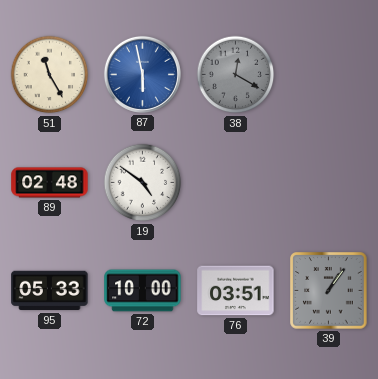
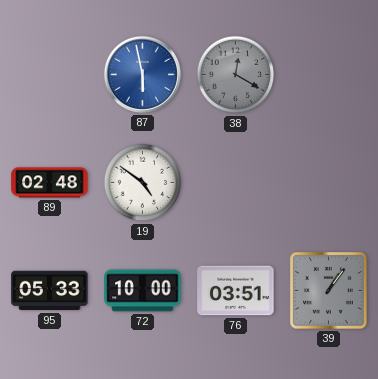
51: 11:25 -> none (50, 75)
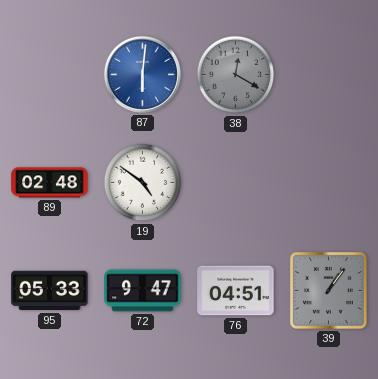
87: 5:58 -> 6:01 (142, 74)
72: 10:00 -> 9:47 (143, 291)
76: 03:51 -> 04:51 (236, 291)
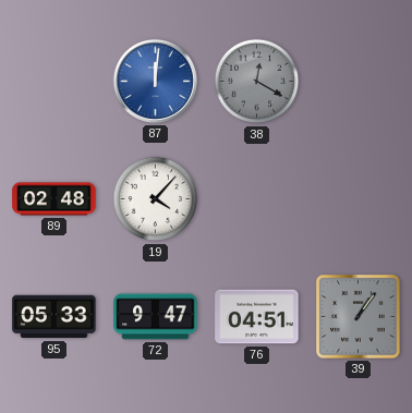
87: 6:01 -> 12:01 (155, 81)
19: 4:51 -> 4:07 (156, 199)
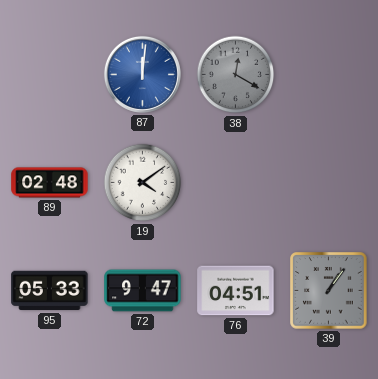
19: 4:07 -> 4:09 (143, 183)
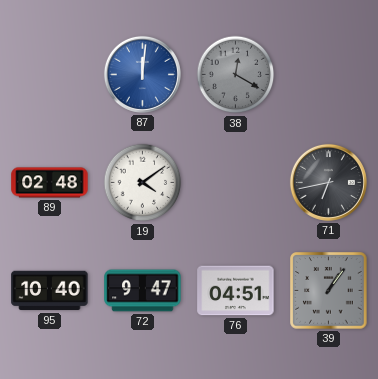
71: none -> 6:43 (328, 182)
95: 05:33 -> 10:40 (50, 291)
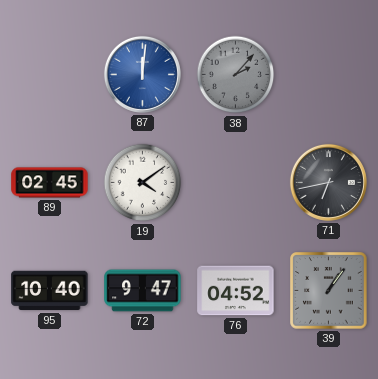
38: 12:20 -> 2:07 (236, 75)
89: 02:48 -> 02:45 (50, 183)
76: 04:51 -> 04:52 (236, 291)
